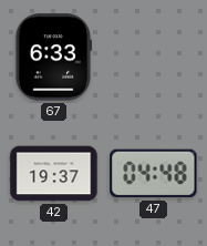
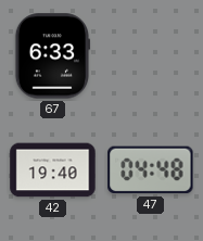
42: 19:37 -> 19:40 (53, 170)
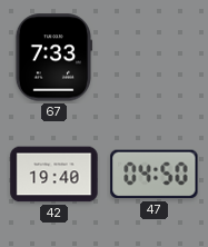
67: 6:33 -> 7:33 (52, 58)
47: 04:48 -> 04:50 (155, 175)
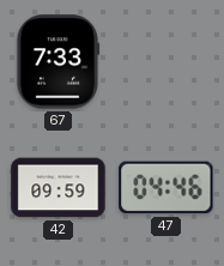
42: 19:40 -> 09:59 (59, 188)
47: 04:50 -> 04:46 (167, 188)
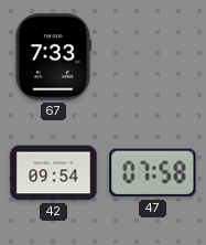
42: 09:59 -> 09:54 (54, 173)
47: 04:46 -> 07:58 (153, 173)
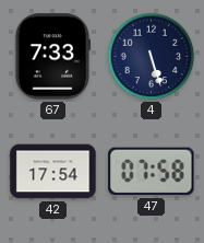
4: none -> 5:27 (152, 57)
42: 09:54 -> 17:54 (53, 172)
